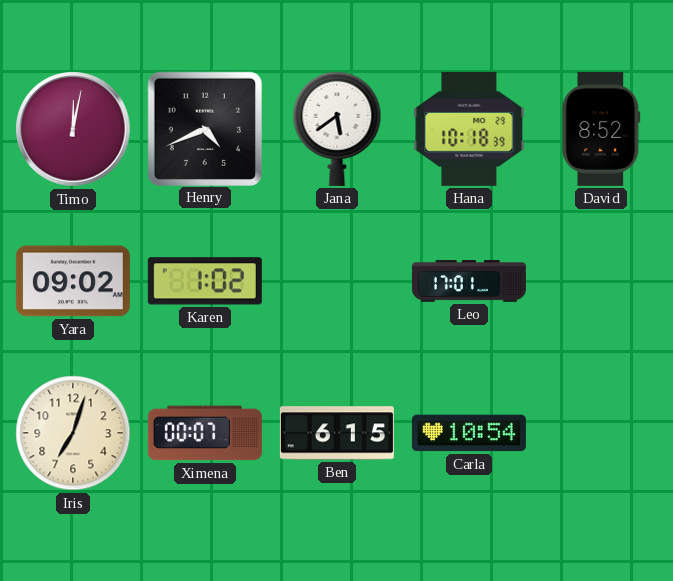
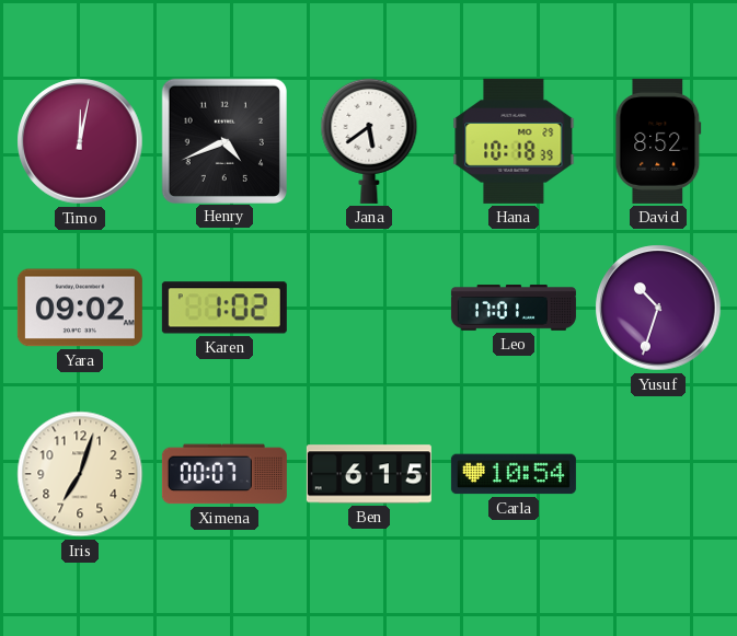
Yusuf: none -> 10:33 (658, 308)
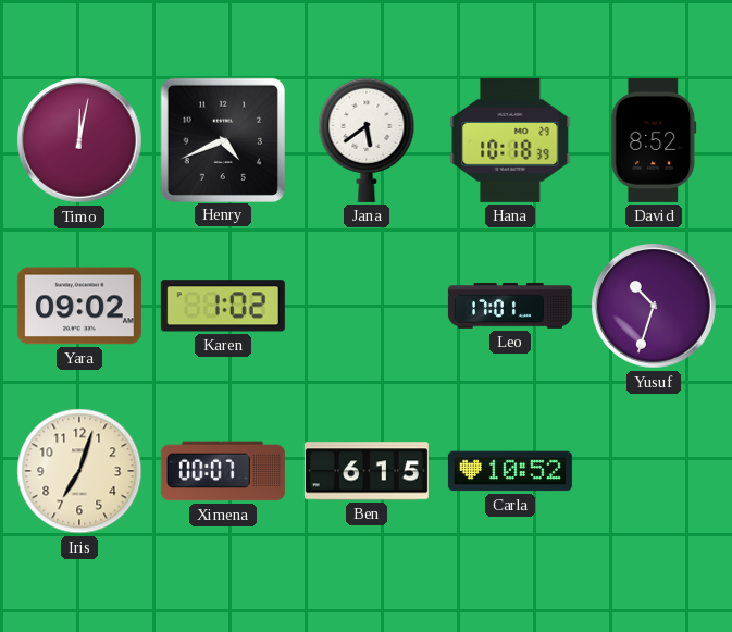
Carla: 10:54 -> 10:52 (510, 471)
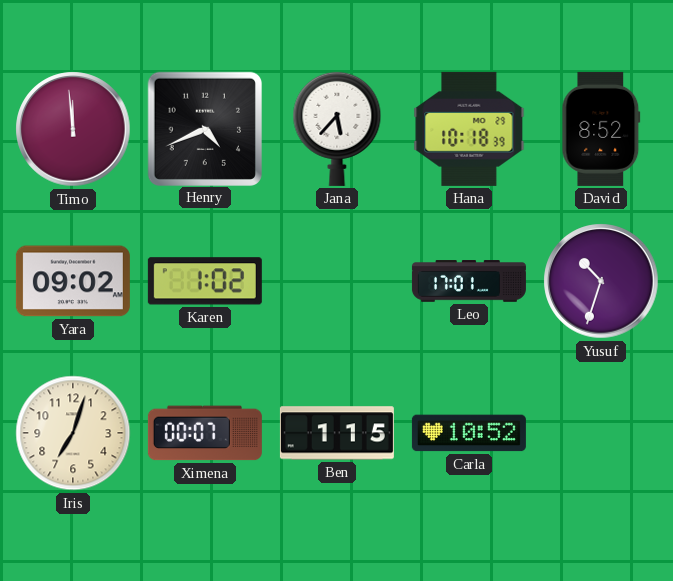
Timo: 12:02 -> 11:59 (73, 129)
Jana: 5:39 -> 5:37 (337, 129)
Ben: 6:15 -> 1:15 (337, 433)
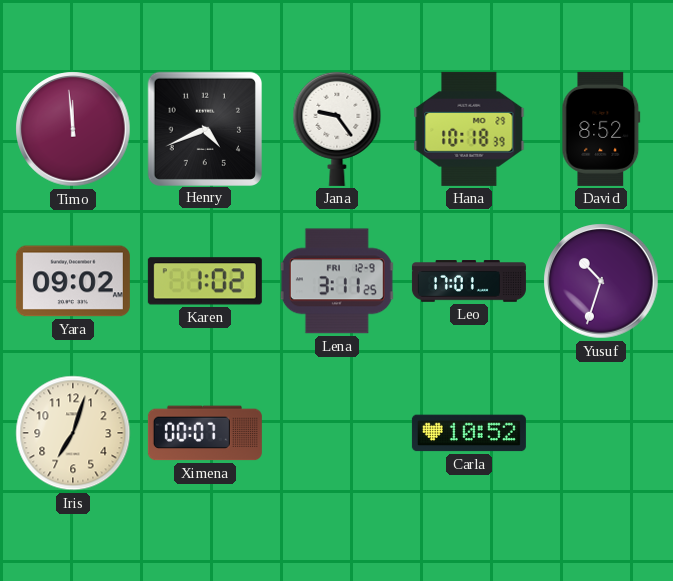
Jana: 5:37 -> 9:24 (337, 129)
Lena: none -> 3:11 (337, 281)
Ben: 1:15 -> none (337, 433)
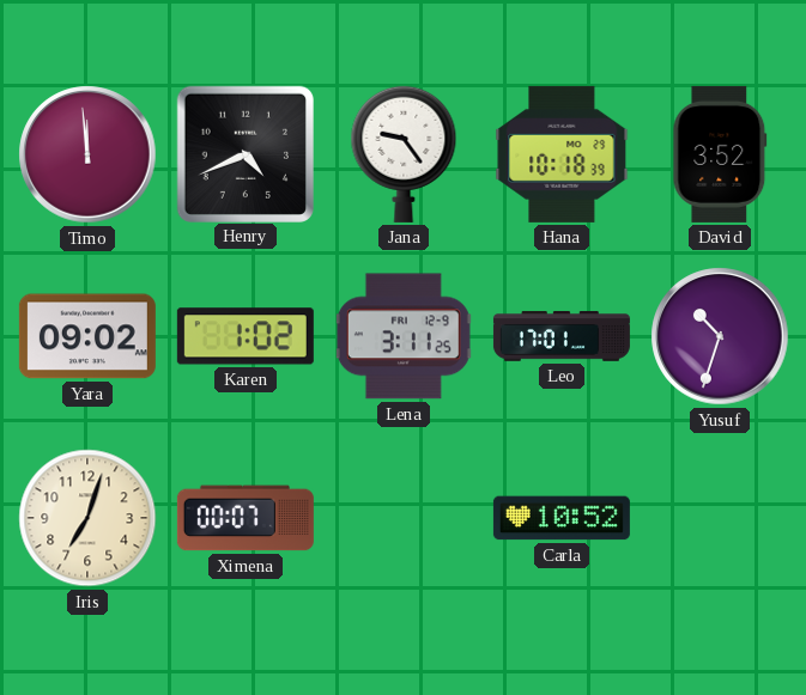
David: 8:52 -> 3:52 (720, 154)
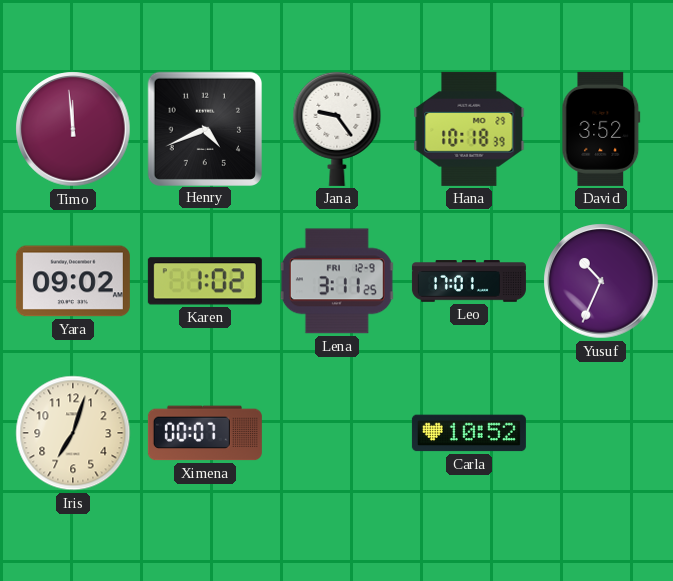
Yusuf: 10:33 -> 10:34 (601, 281)
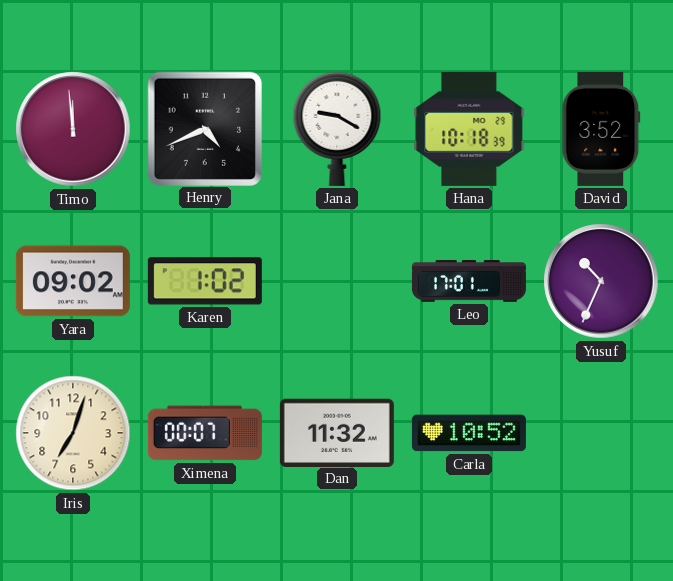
Jana: 9:24 -> 9:20 (337, 129)
Lena: 3:11 -> none (337, 281)
Dan: none -> 11:32 (337, 432)
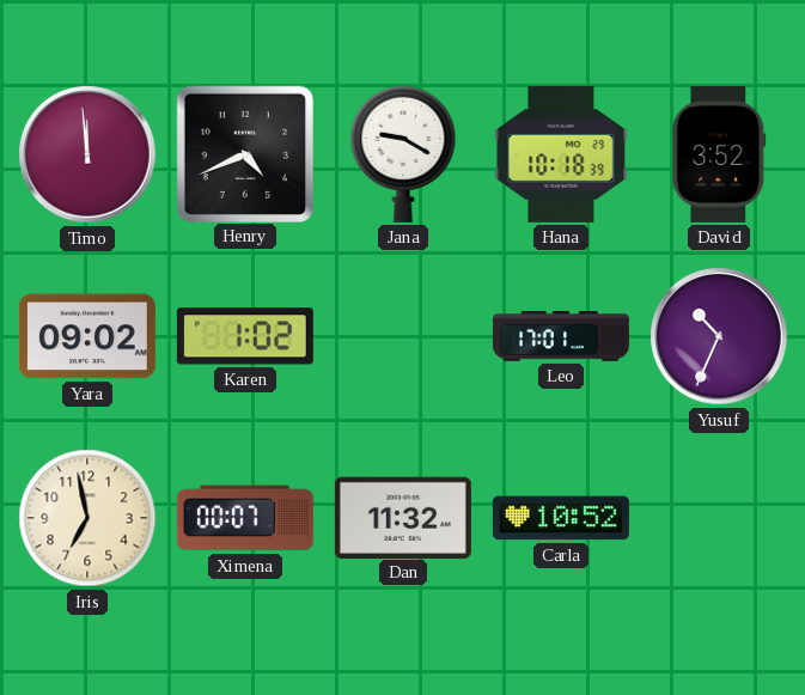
Iris: 7:03 -> 6:58 (87, 518)
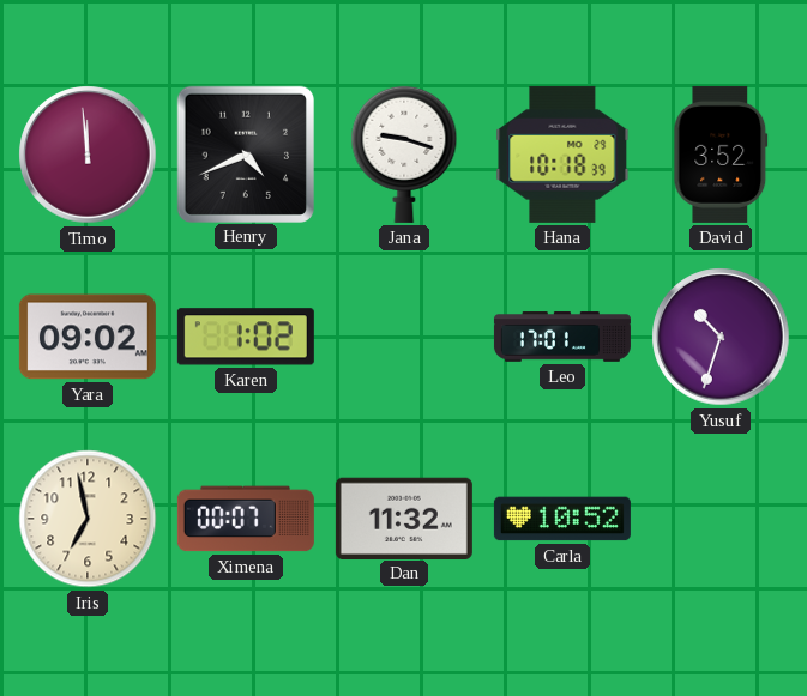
Jana: 9:20 -> 9:18 (404, 155)
Yusuf: 10:34 -> 10:33 (721, 337)
